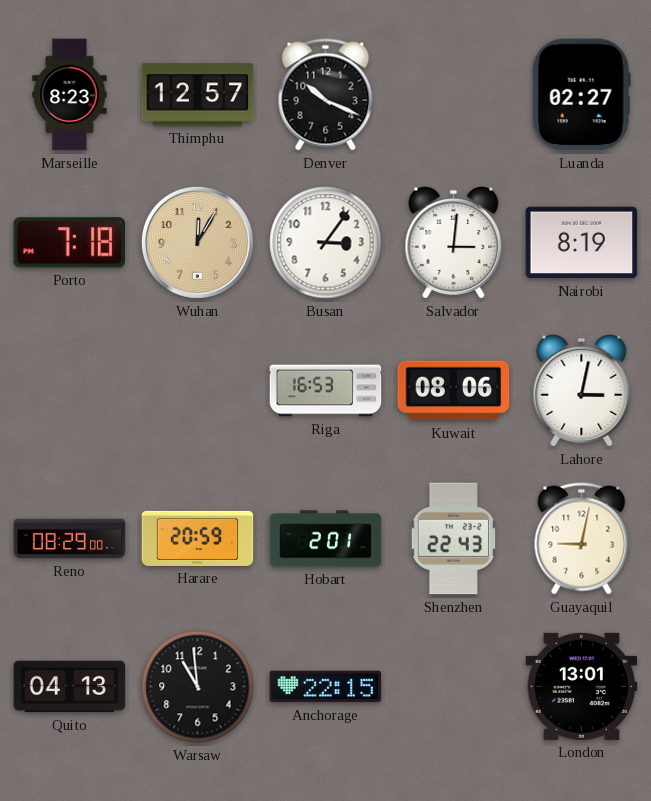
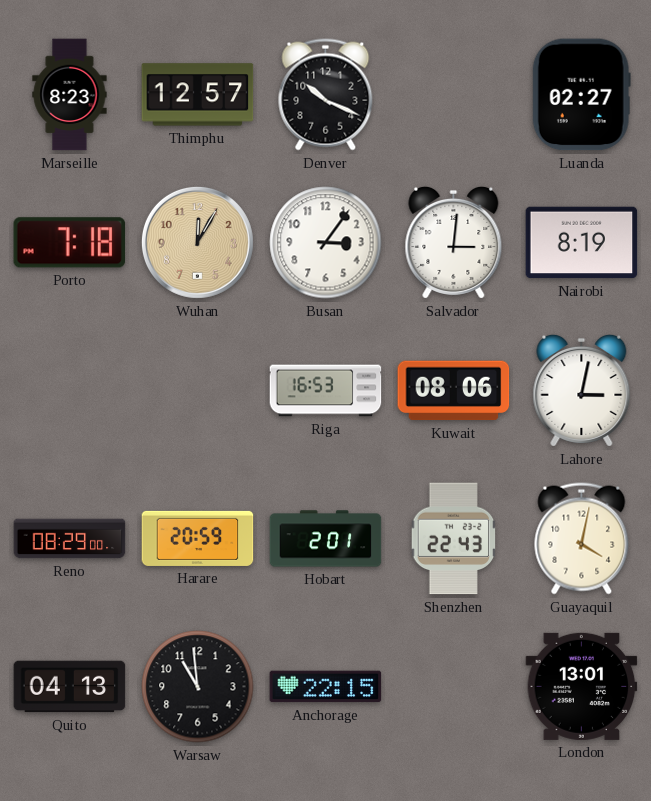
Guayaquil: 9:02 -> 4:02 (582, 539)
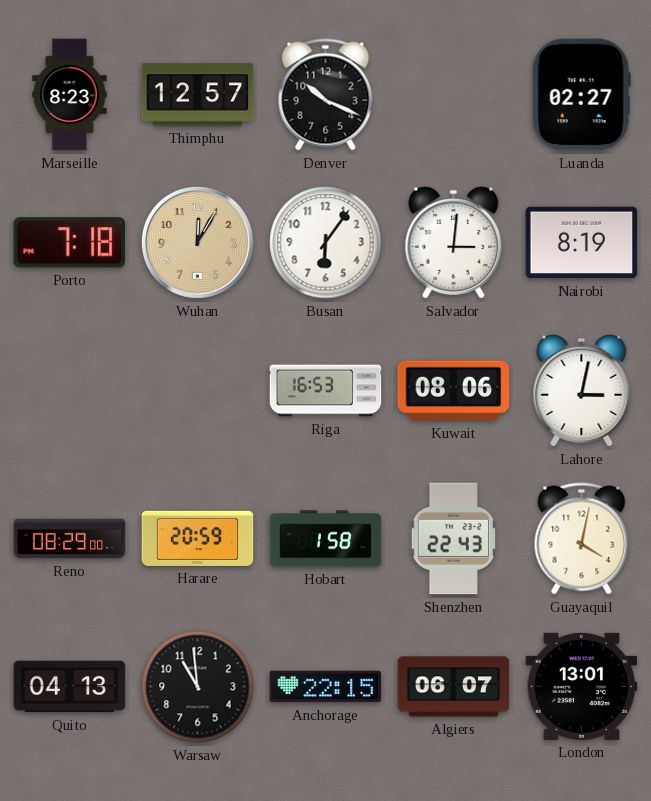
Busan: 3:06 -> 6:06 (326, 243)
Hobart: 2:01 -> 1:58 (326, 539)
Algiers: none -> 06:07 (454, 687)
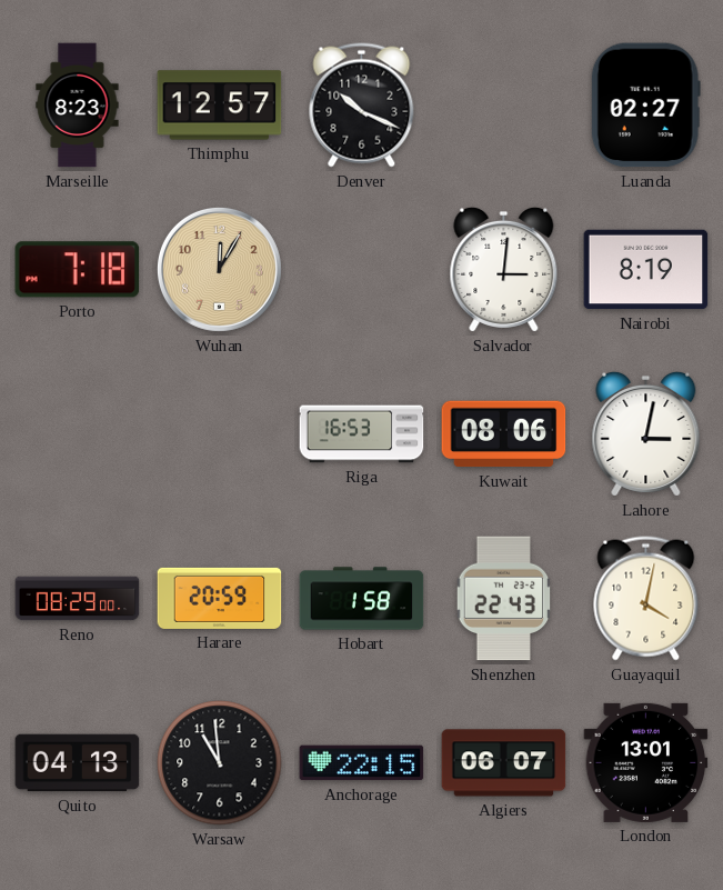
Busan: 6:06 -> none (326, 243)
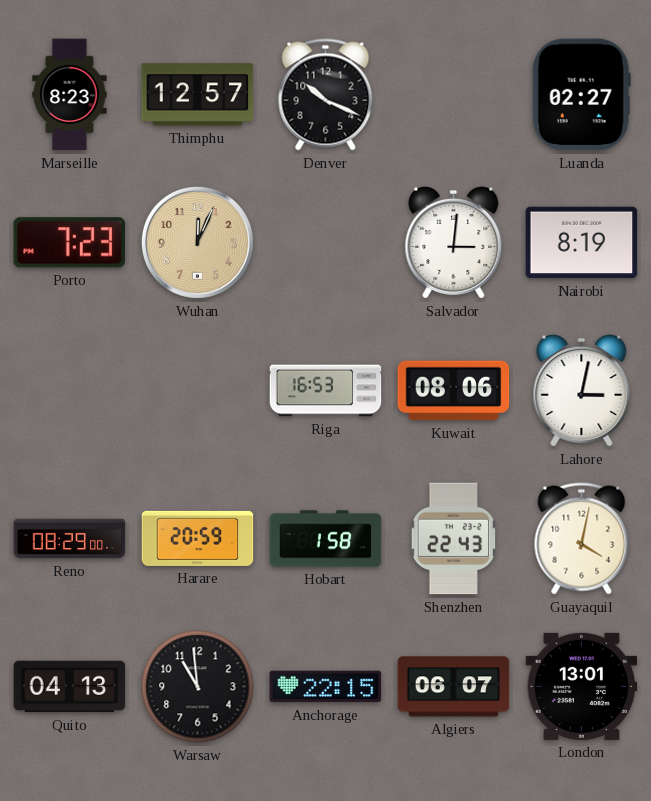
Porto: 7:18 -> 7:23 (70, 243)
Wuhan: 12:05 -> 12:04 (197, 242)
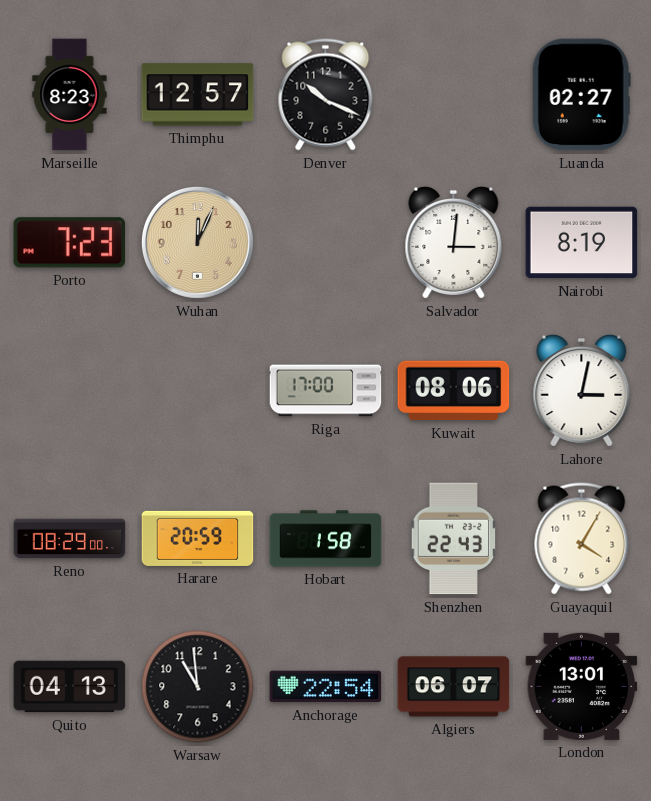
Riga: 16:53 -> 17:00 (326, 391)
Guayaquil: 4:02 -> 4:05 (582, 539)
Anchorage: 22:15 -> 22:54 (326, 687)
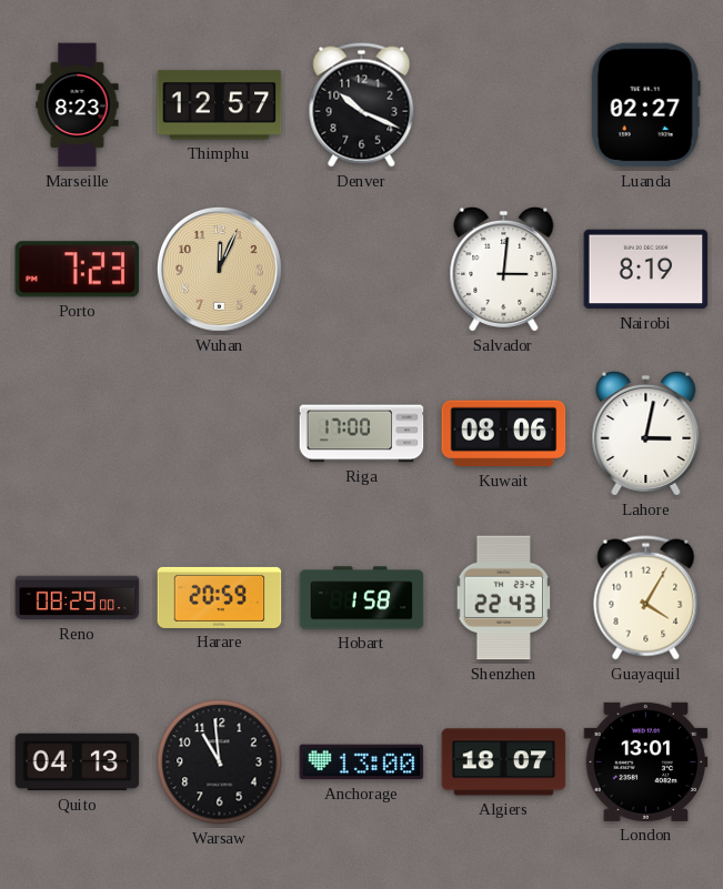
Anchorage: 22:54 -> 13:00 (362, 762)
Algiers: 06:07 -> 18:07 (504, 762)
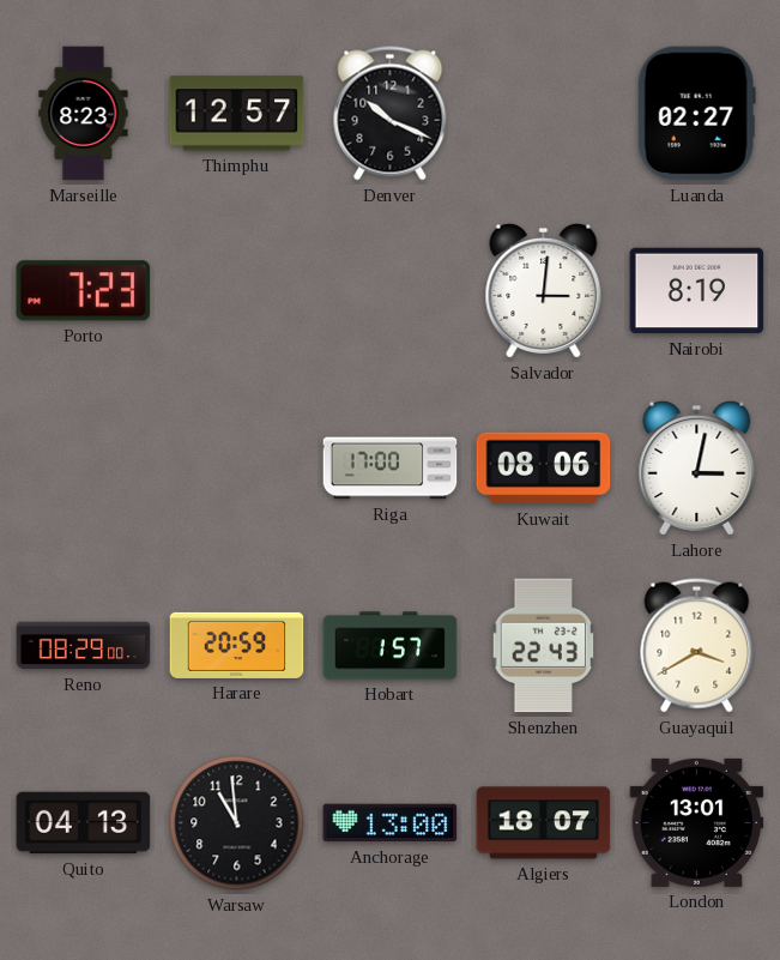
Wuhan: 12:04 -> none (219, 269)
Hobart: 1:58 -> 1:57 (391, 646)
Guayaquil: 4:05 -> 3:40 (697, 646)
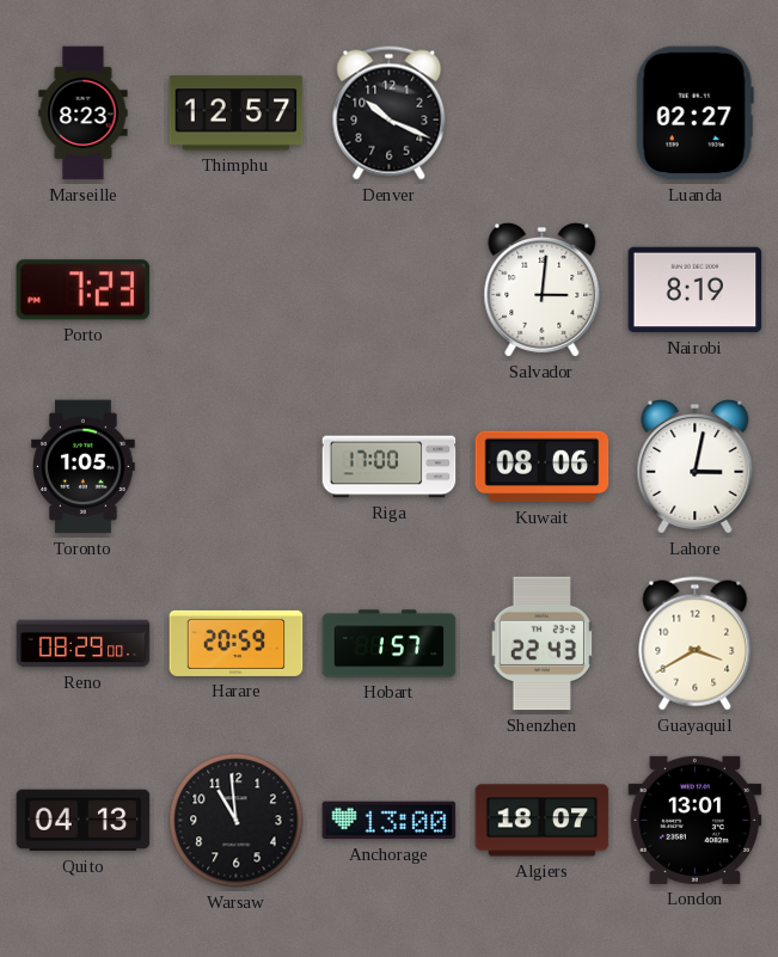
Toronto: none -> 1:05 (84, 467)
